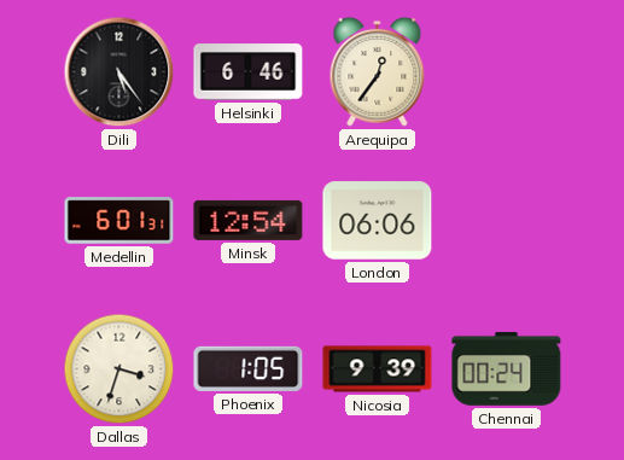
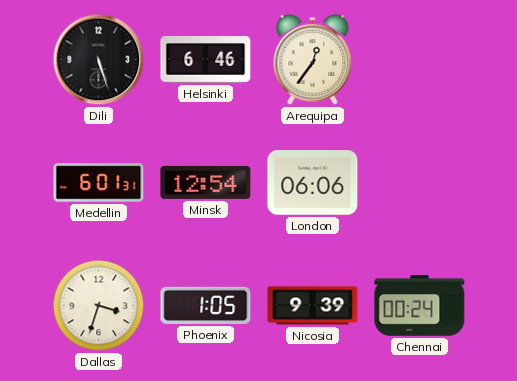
Dili: 5:24 -> 5:27 (99, 60)
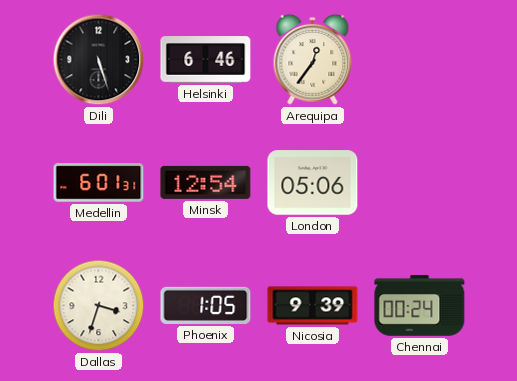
London: 06:06 -> 05:06 (313, 183)
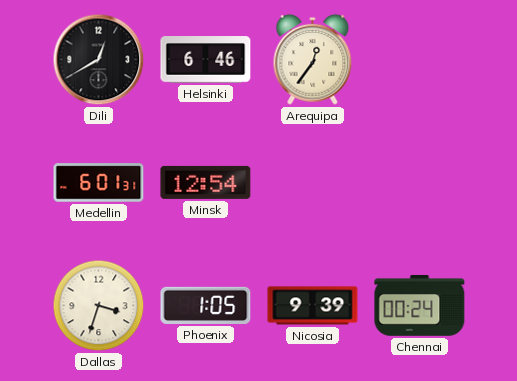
Dili: 5:27 -> 12:40 (99, 60)
London: 05:06 -> none (313, 183)
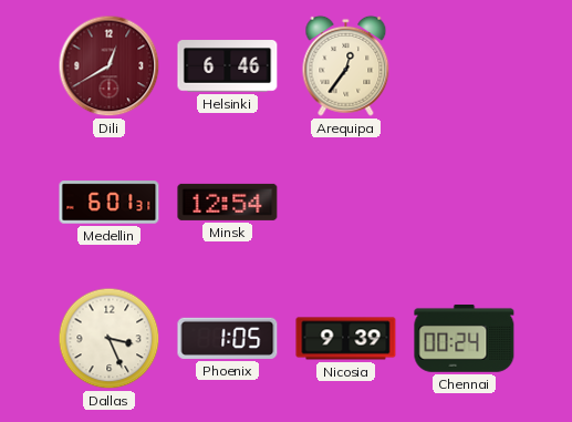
Dili dial: black -> burgundy (110, 66)
Dallas: 3:33 -> 3:26 (110, 339)
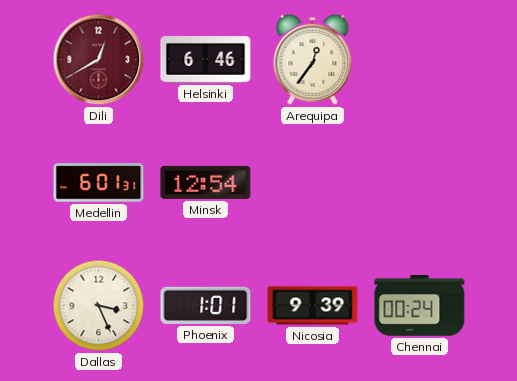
Phoenix: 1:05 -> 1:01 (206, 305)
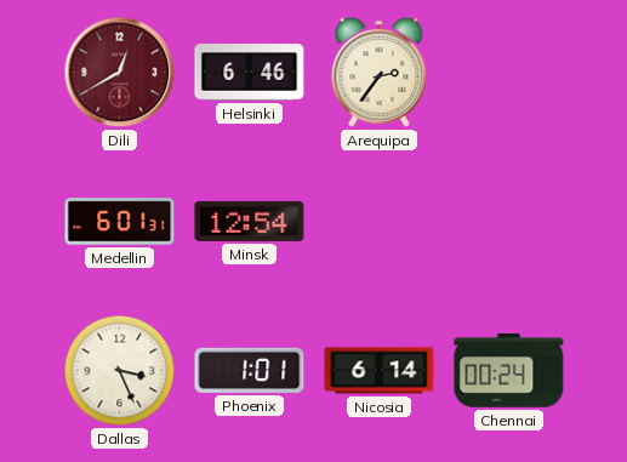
Arequipa: 12:36 -> 2:36 (380, 72)
Nicosia: 9:39 -> 6:14 (380, 371)
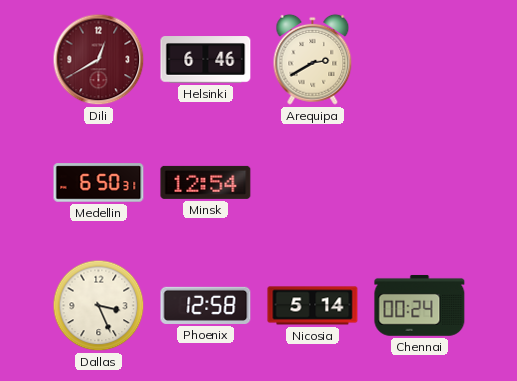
Arequipa: 2:36 -> 2:40 (313, 59)
Medellin: 6:01 -> 6:50 (99, 183)
Phoenix: 1:01 -> 12:58 (206, 305)
Nicosia: 6:14 -> 5:14 (313, 306)
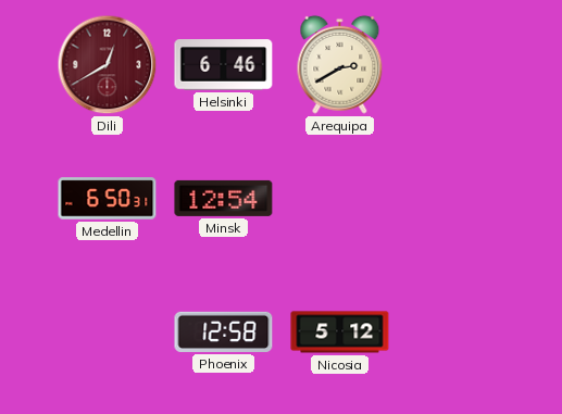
Dallas: 3:26 -> none (99, 306)
Nicosia: 5:14 -> 5:12 (340, 333)
Chennai: 00:24 -> none (420, 306)
